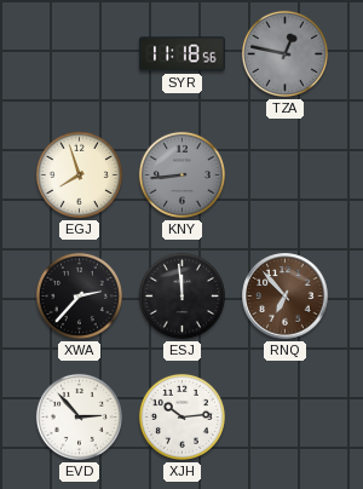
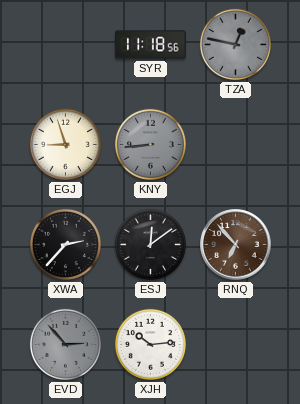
EGJ: 7:57 -> 8:57 (65, 144)
ESJ: 11:59 -> 12:09 (150, 244)
EVD dial: white -> grey (65, 344)
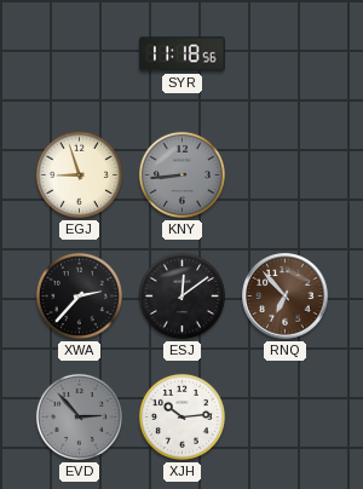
TZA: 12:47 -> none (235, 44)
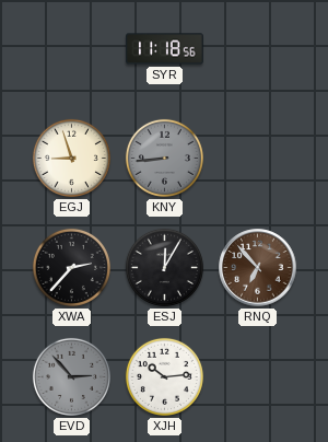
ESJ: 12:09 -> 12:05 (164, 267)
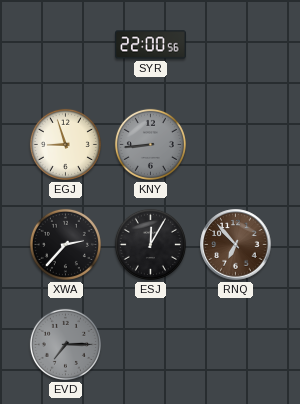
SYR: 11:18 -> 22:00 (151, 45)
EVD: 2:53 -> 7:15 (65, 344)
XJH: 10:14 -> none (164, 376)
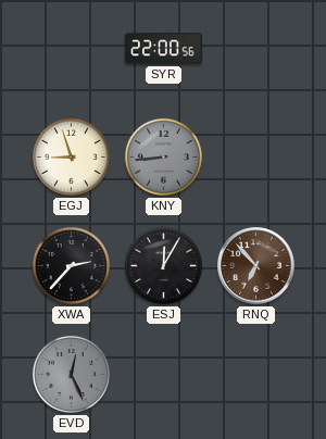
EVD: 7:15 -> 12:26 (71, 374)
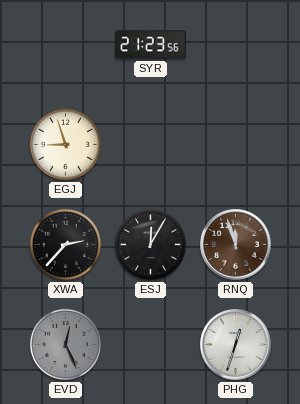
SYR: 22:00 -> 21:23 (151, 45)
KNY: 8:44 -> none (163, 156)
RNQ: 6:53 -> 11:57 (236, 245)
PHG: none -> 12:33 (236, 345)
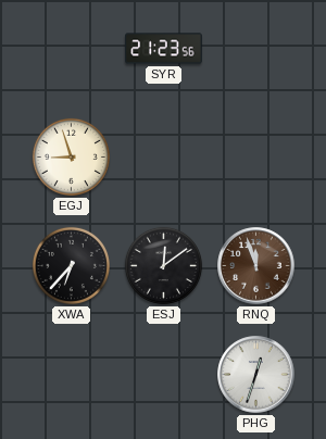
XWA: 2:37 -> 6:37 (71, 265)
ESJ: 12:05 -> 12:09 (163, 265)
EVD: 12:26 -> none (65, 344)
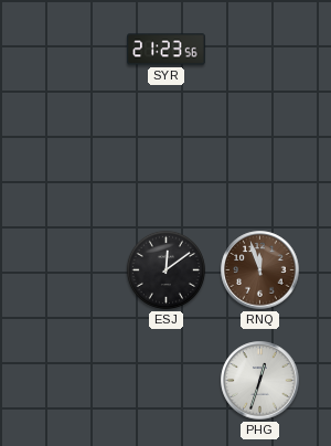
EGJ: 8:57 -> none (71, 156)
XWA: 6:37 -> none (71, 265)
